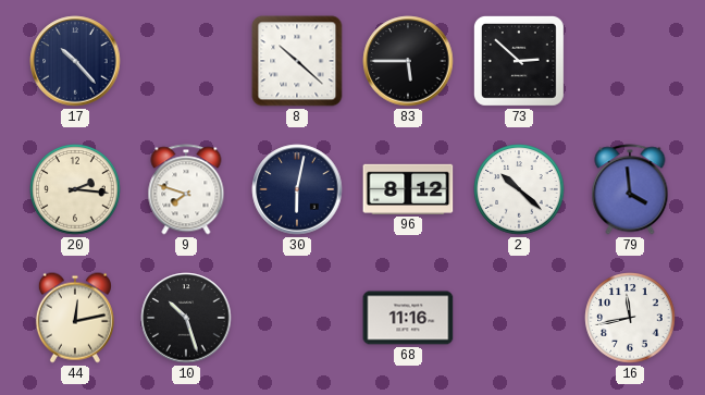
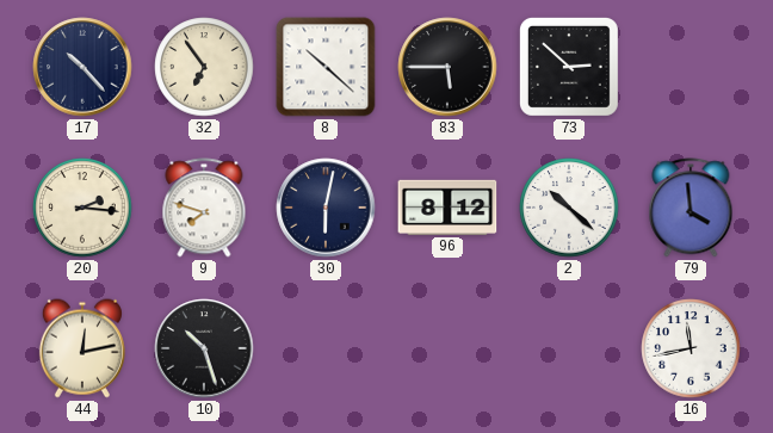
32: none -> 6:54 (204, 67)
68: 11:16 -> none (408, 318)
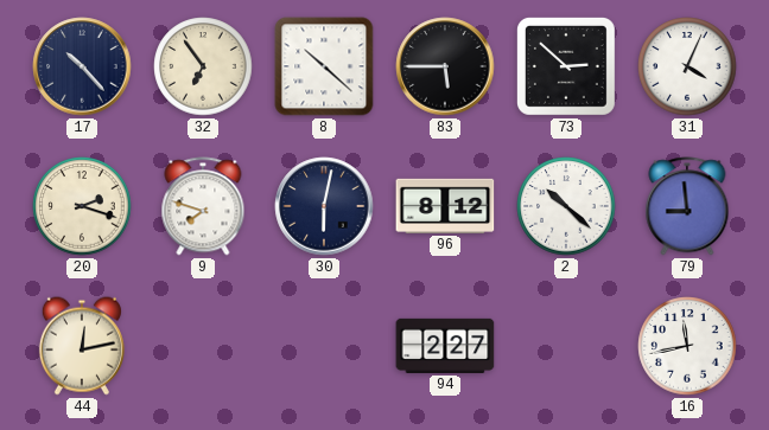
31: none -> 4:04 (687, 66)
20: 2:16 -> 2:18 (82, 206)
79: 3:59 -> 8:59 (687, 206)
10: 10:27 -> none (204, 348)
94: none -> 2:27 (445, 346)
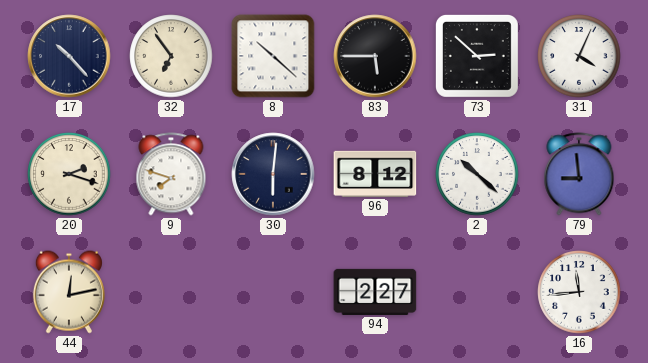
30: 6:02 -> 6:01 (273, 174)
16: 11:43 -> 11:44 (579, 292)
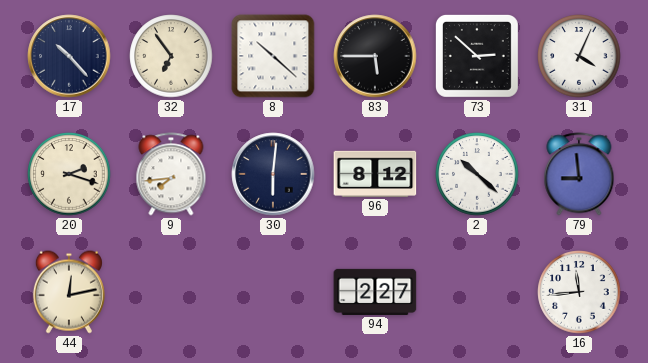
9: 7:48 -> 7:44 (171, 174)
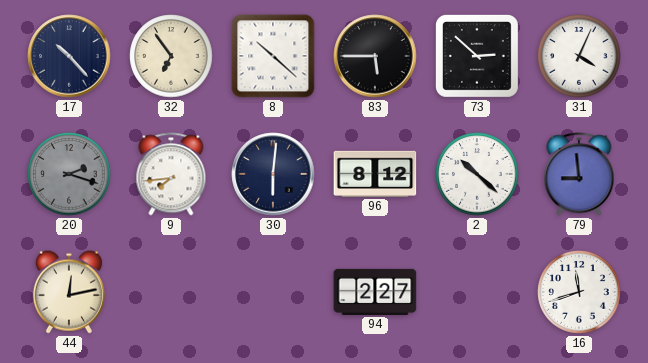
20 dial: cream -> grey (69, 174)
16: 11:44 -> 11:42 (579, 292)
